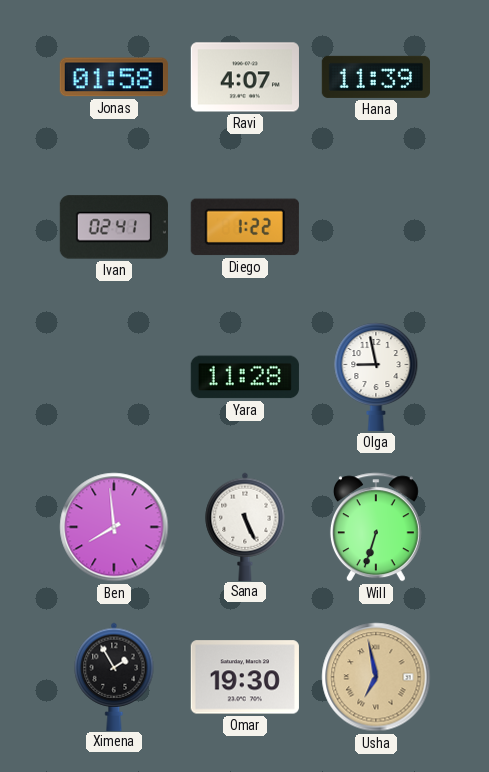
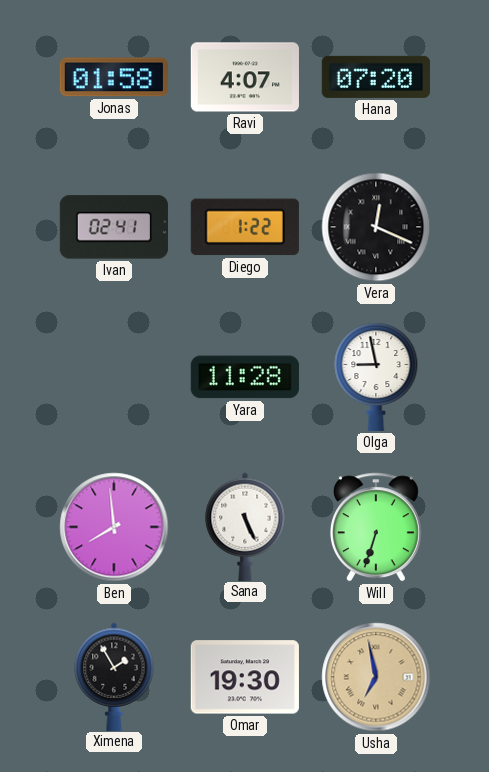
Hana: 11:39 -> 07:20 (376, 77)
Vera: none -> 12:19 (376, 227)
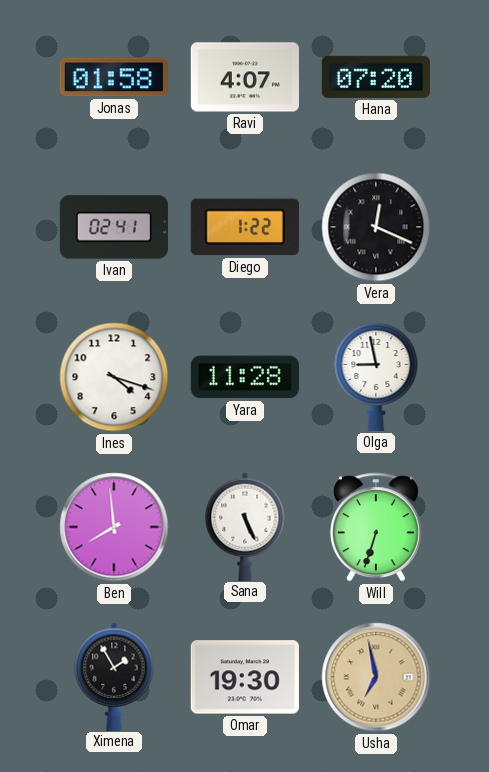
Ines: none -> 4:18 (114, 377)
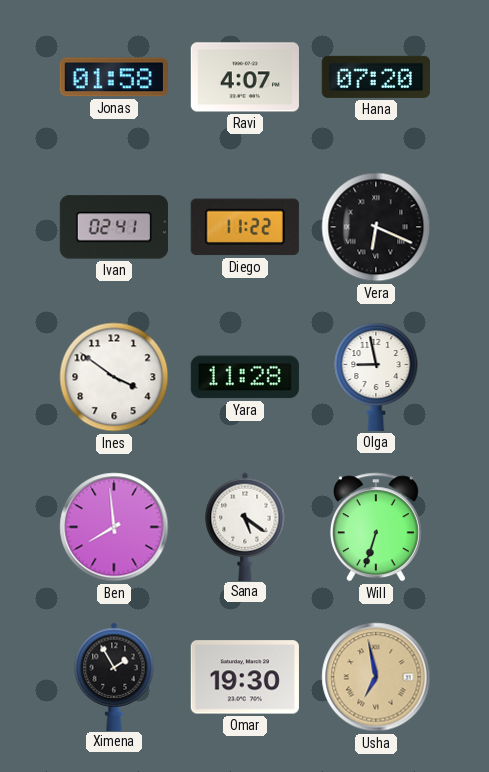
Diego: 1:22 -> 11:22 (245, 227)
Vera: 12:19 -> 6:19 (376, 227)
Ines: 4:18 -> 3:51 (114, 377)
Sana: 5:26 -> 5:21 (245, 526)
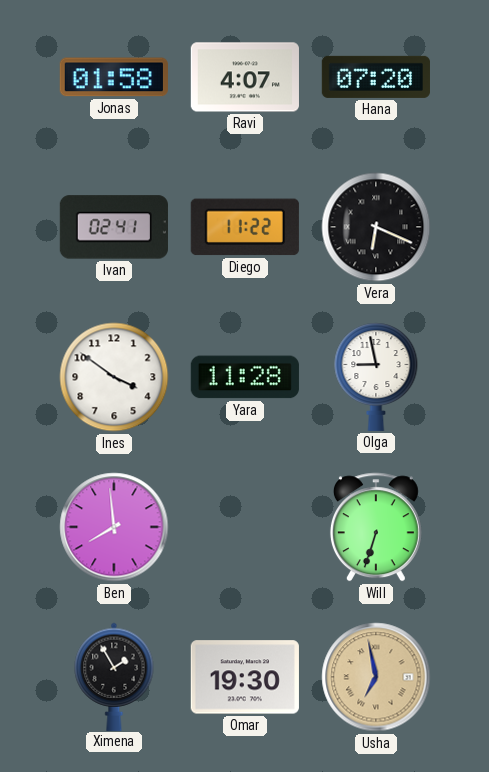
Sana: 5:21 -> none (245, 526)
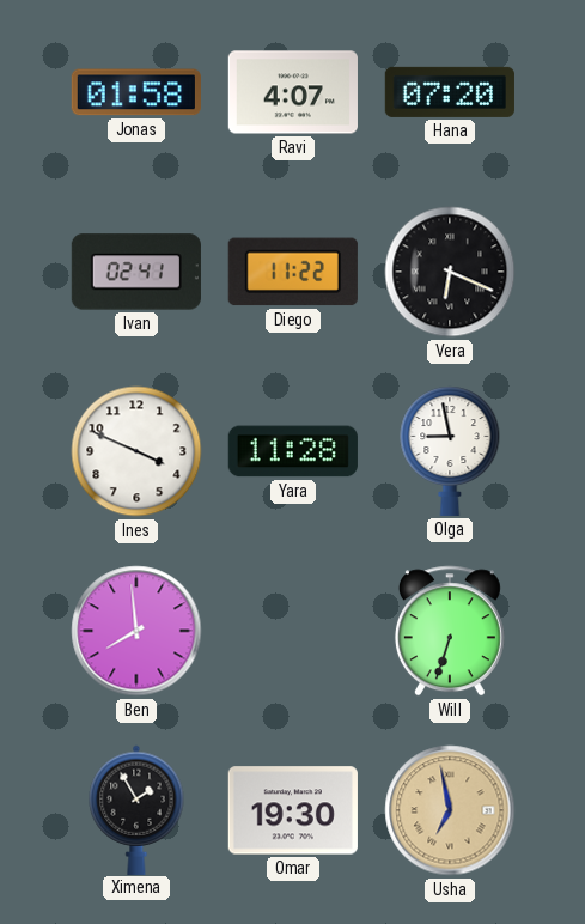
Ines: 3:51 -> 3:49 (136, 451)
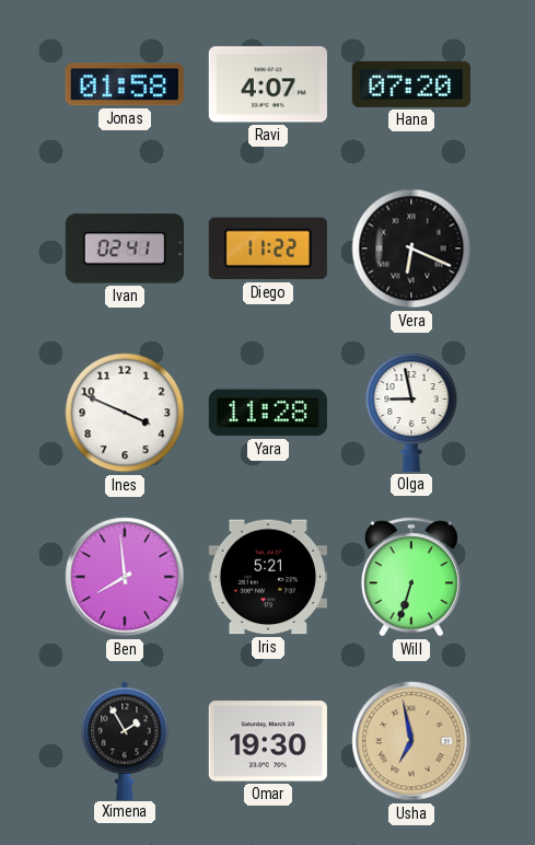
Iris: none -> 5:21 (268, 577)
